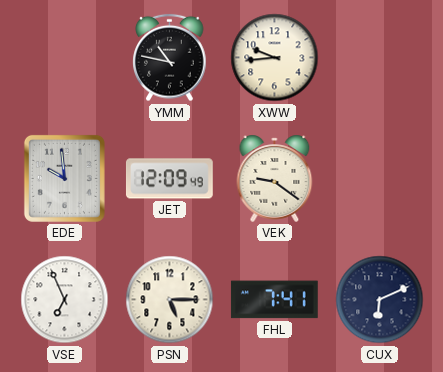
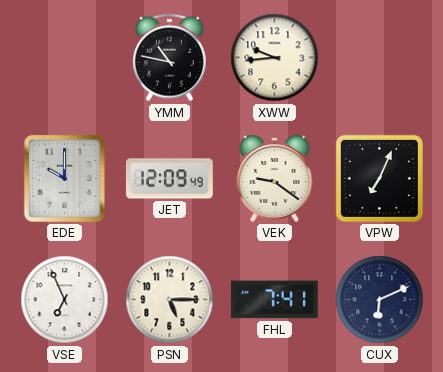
EDE: 9:59 -> 10:00 (64, 178)
VPW: none -> 7:04 (379, 178)
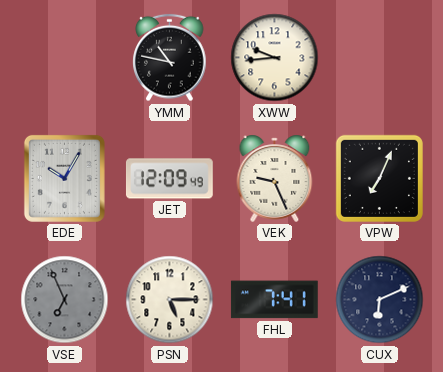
EDE: 10:00 -> 10:05 (64, 178)
VEK: 9:21 -> 9:26 (275, 178)
VSE dial: white -> grey (65, 300)
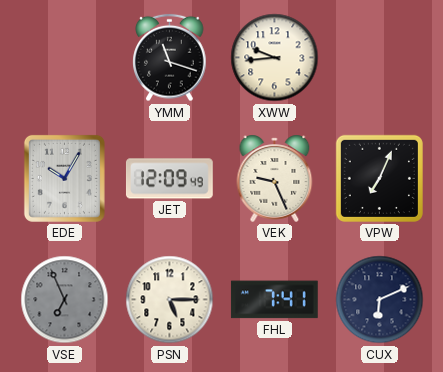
YMM: 10:47 -> 11:18 (170, 58)
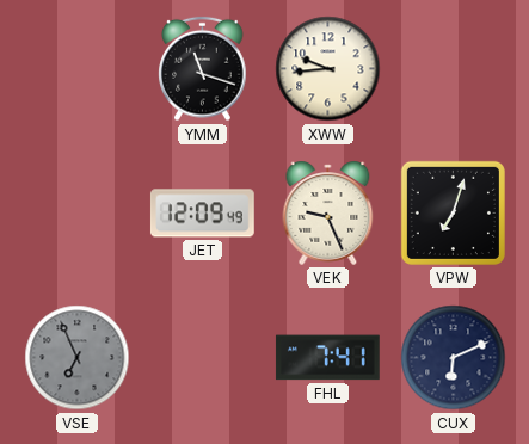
EDE: 10:05 -> none (64, 178)
VPW: 7:04 -> 7:03 (453, 212)
PSN: 5:15 -> none (170, 300)
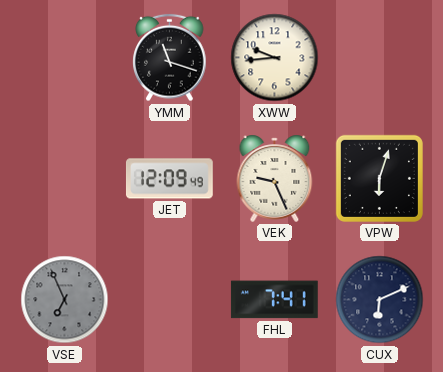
VPW: 7:03 -> 6:03 (379, 178)
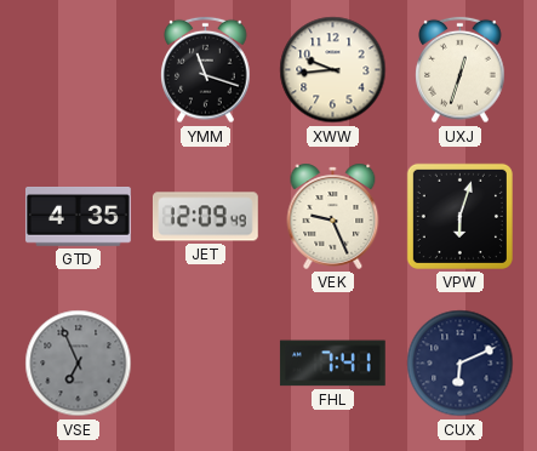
UXJ: none -> 12:33 (461, 70)
GTD: none -> 4:35 (78, 217)
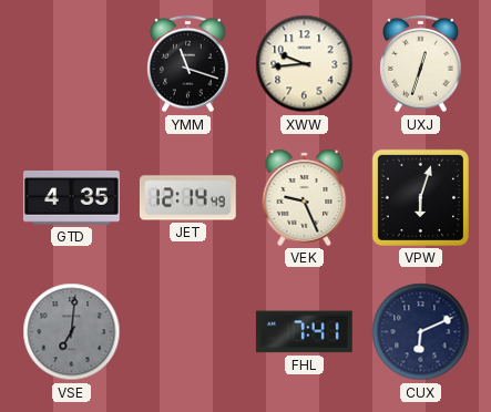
JET: 12:09 -> 12:14 (187, 198)
VSE: 6:56 -> 7:01 (72, 332)
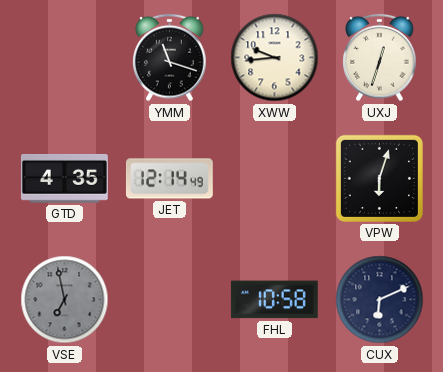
VEK: 9:26 -> none (305, 197)
VSE: 7:01 -> 6:58 (65, 300)
FHL: 7:41 -> 10:58 (274, 300)
